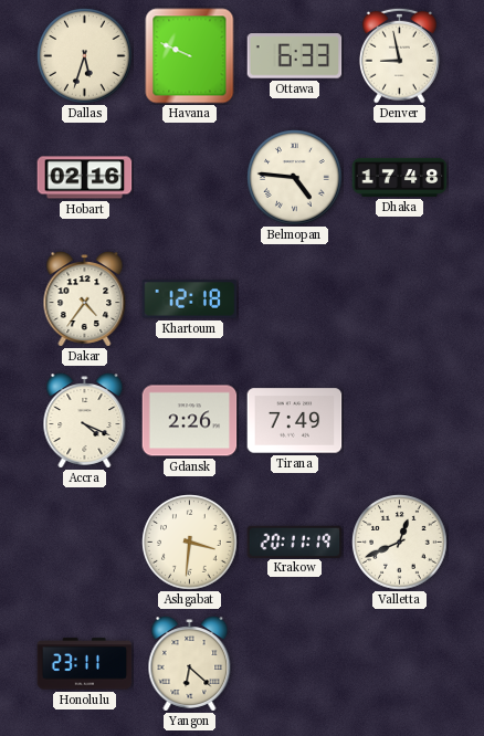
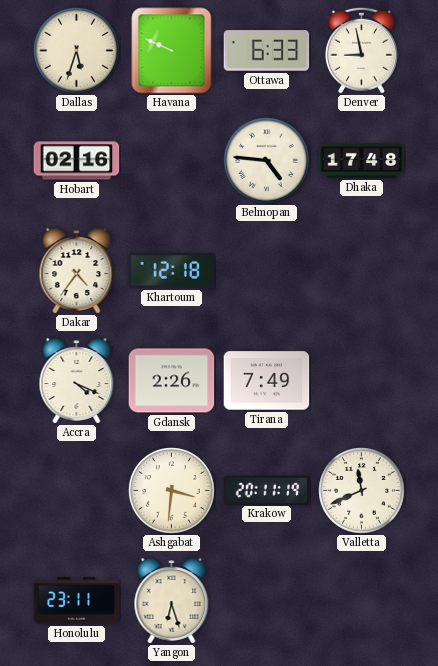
Valletta: 12:41 -> 11:41 (362, 491)
Yangon: 6:22 -> 6:27 (172, 601)
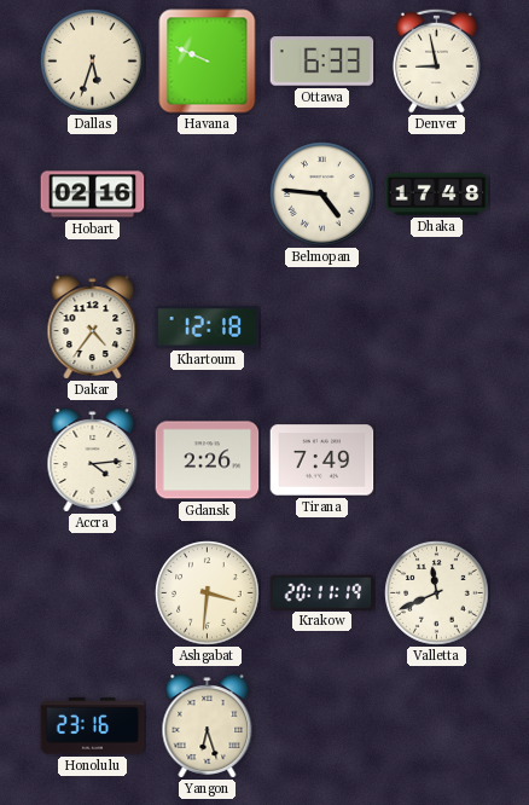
Accra: 4:19 -> 4:14 (93, 461)
Honolulu: 23:11 -> 23:16 (93, 726)
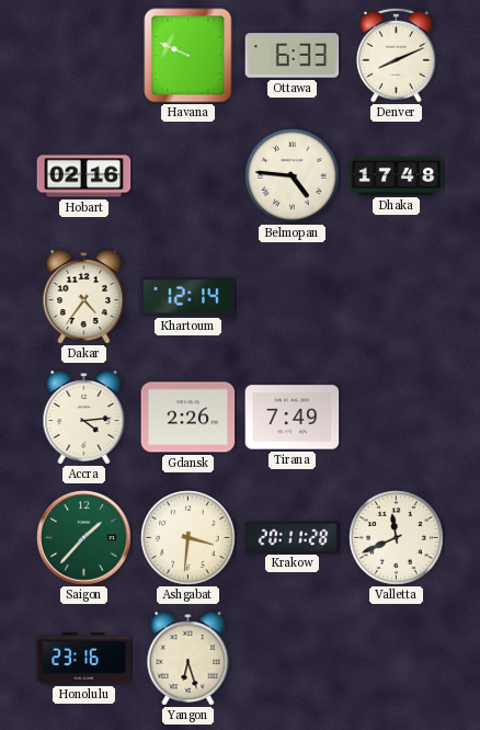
Dallas: 5:33 -> none (93, 62)
Denver: 8:58 -> 8:11 (396, 55)
Khartoum: 12:18 -> 12:14 (188, 297)
Saigon: none -> 1:37 (84, 538)
Krakow: 20:11:19 -> 20:11:28 (293, 537)
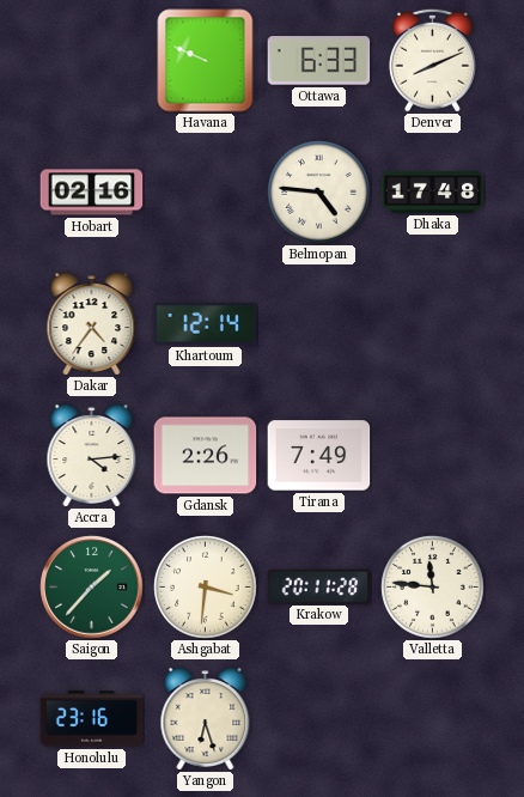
Valletta: 11:41 -> 11:46 (433, 588)
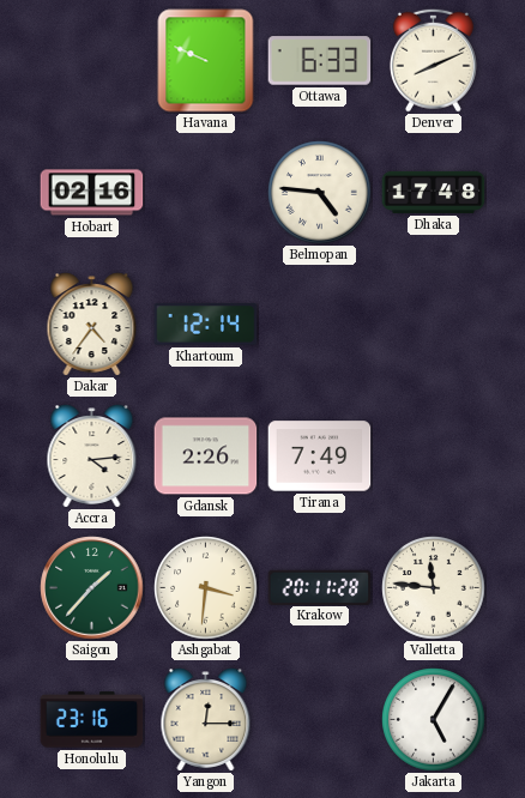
Yangon: 6:27 -> 12:15 (206, 720)
Jakarta: none -> 5:05 (434, 720)
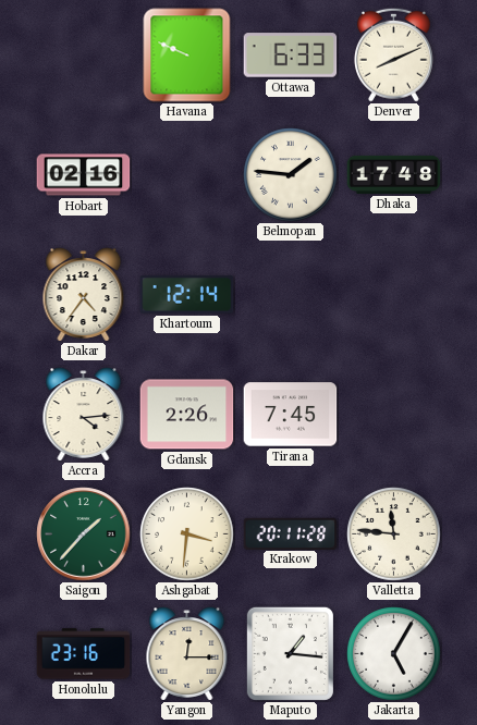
Belmopan: 4:46 -> 1:46 (291, 175)
Tirana: 7:49 -> 7:45 (291, 415)
Maputo: none -> 1:16 (290, 653)
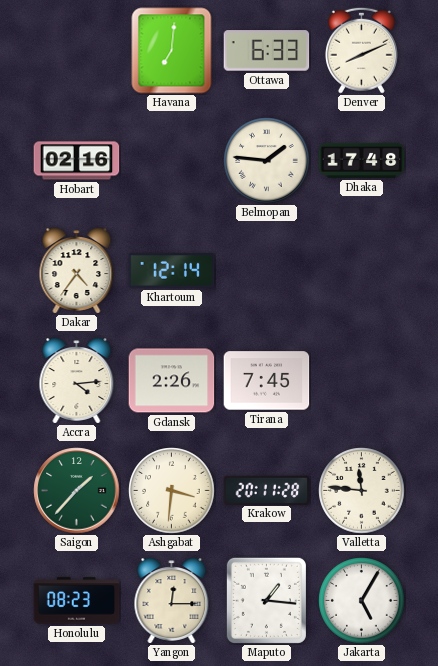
Havana: 9:49 -> 7:01 (172, 51)
Honolulu: 23:16 -> 08:23 (77, 601)
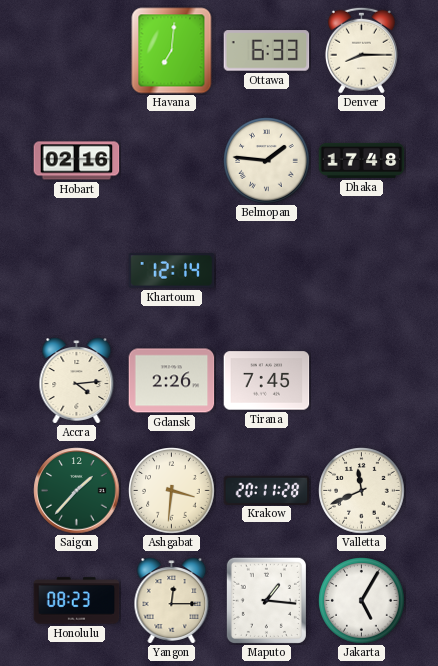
Denver: 8:11 -> 8:15 (361, 50)
Dakar: 4:36 -> none (77, 271)
Valletta: 11:46 -> 11:41 (362, 491)
